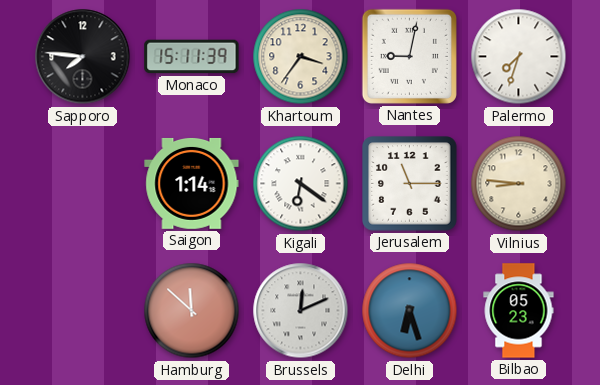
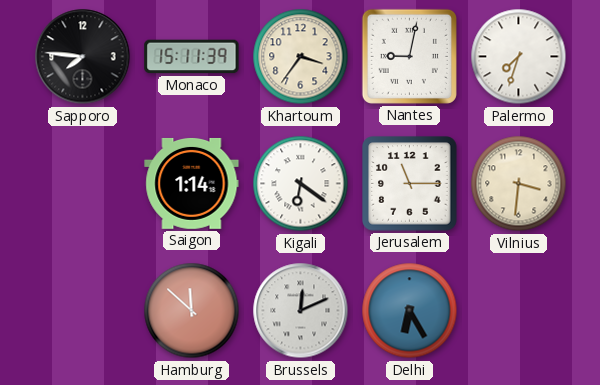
Vilnius: 8:46 -> 3:31 (519, 184)
Delhi: 6:27 -> 6:25 (410, 311)
Bilbao: 05:23 -> none (519, 311)
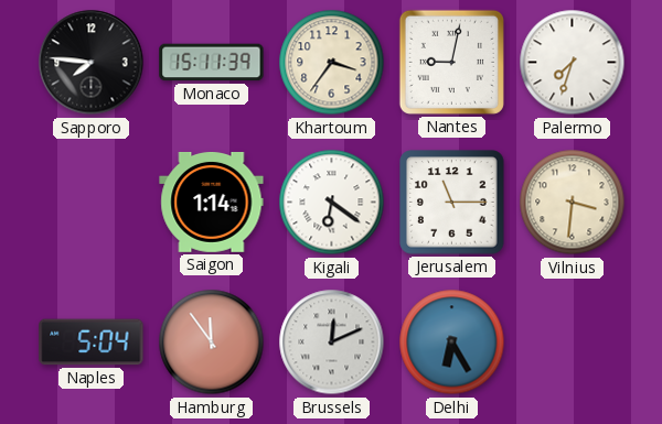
Naples: none -> 5:04 (92, 343)
Hamburg: 11:52 -> 11:54 (212, 343)
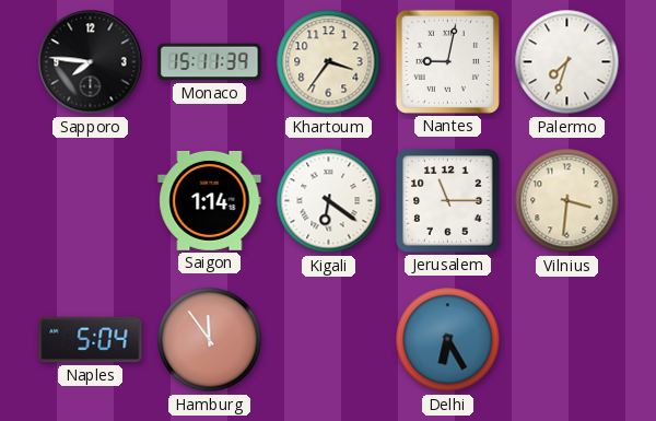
Brussels: 12:11 -> none (332, 343)
